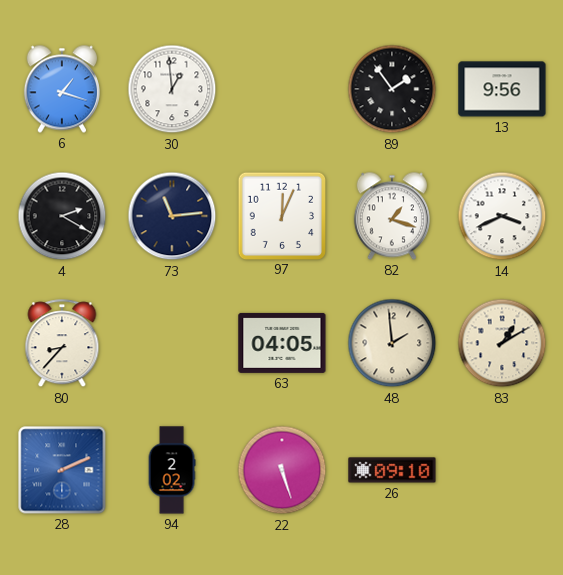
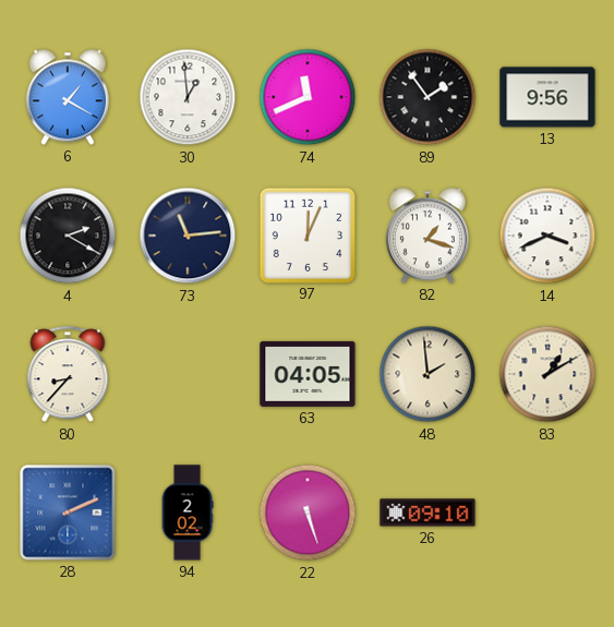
6: 1:18 -> 1:20 (68, 97)
74: none -> 11:41 (308, 97)
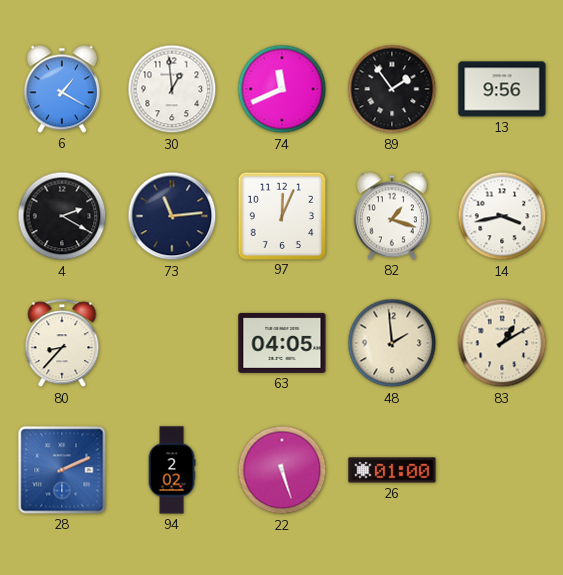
14: 3:41 -> 3:43 (502, 216)
26: 09:10 -> 01:00 (392, 470)
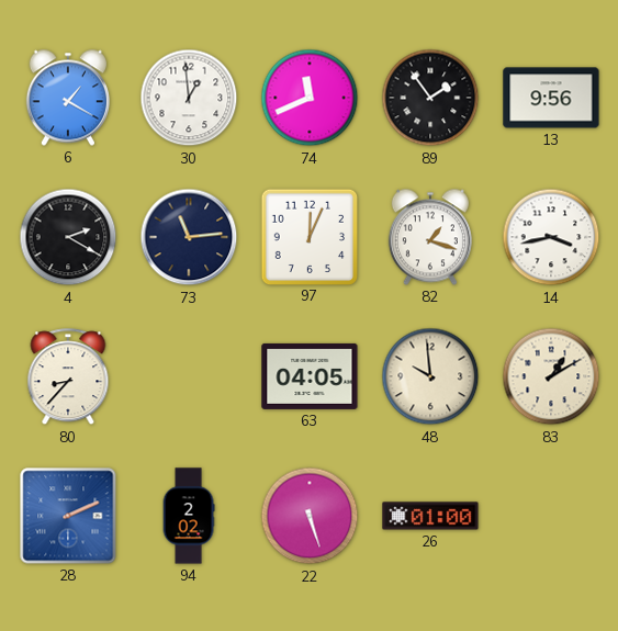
48: 1:59 -> 9:59 (430, 376)
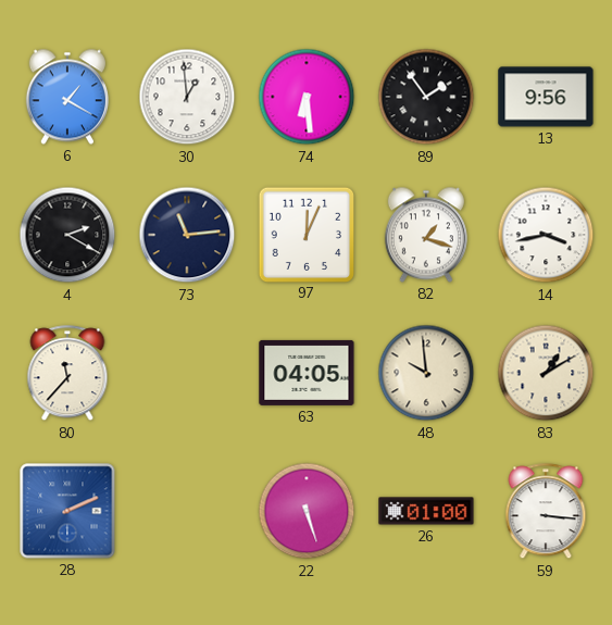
74: 11:41 -> 6:29 (307, 97)
80: 8:37 -> 11:37 (67, 374)
94: 2:02 -> none (189, 516)
59: none -> 3:16 (546, 512)
